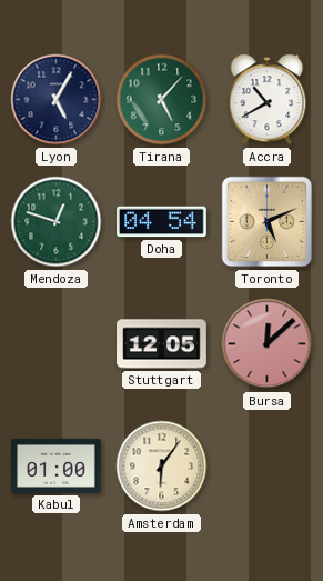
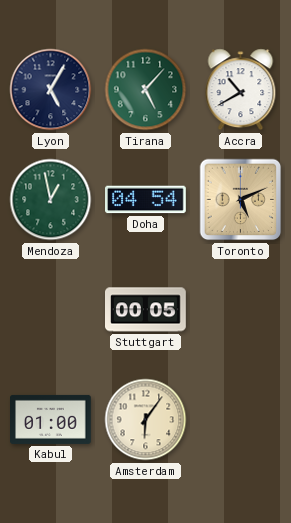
Mendoza: 12:48 -> 12:58 (51, 200)
Stuttgart: 12:05 -> 00:05 (146, 310)
Bursa: 12:08 -> none (268, 344)
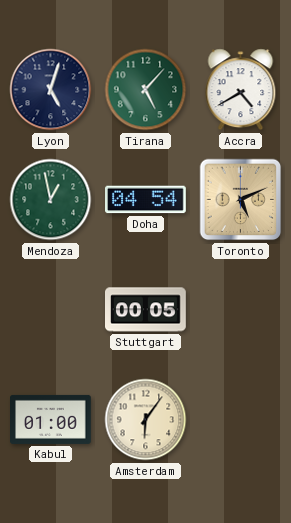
Lyon: 5:05 -> 5:03 (51, 90)
Accra: 10:40 -> 4:40 (241, 90)
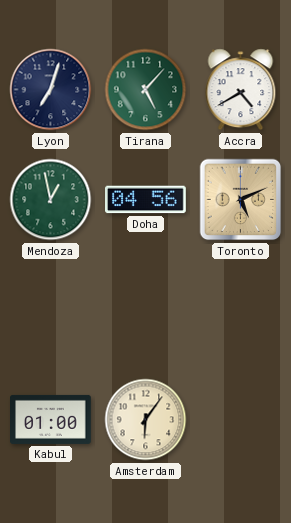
Lyon: 5:03 -> 7:03 (51, 90)
Doha: 04:54 -> 04:56 (146, 200)
Stuttgart: 00:05 -> none (146, 310)
